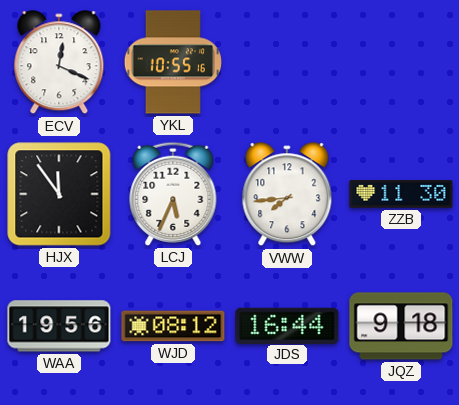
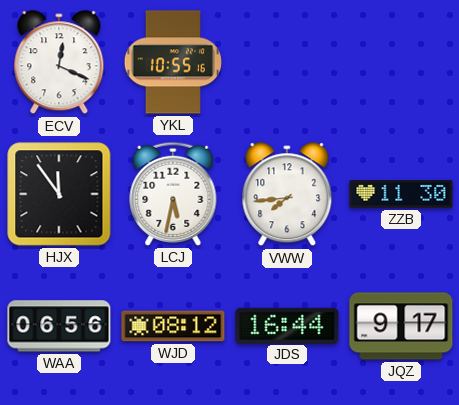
LCJ: 5:34 -> 5:32 (173, 194)
WAA: 19:56 -> 06:56 (59, 326)
JQZ: 9:18 -> 9:17 (401, 326)
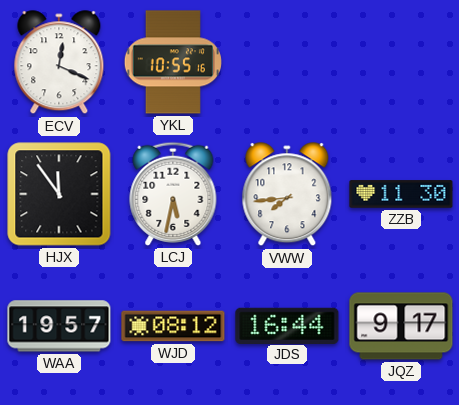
WAA: 06:56 -> 19:57 (59, 326)
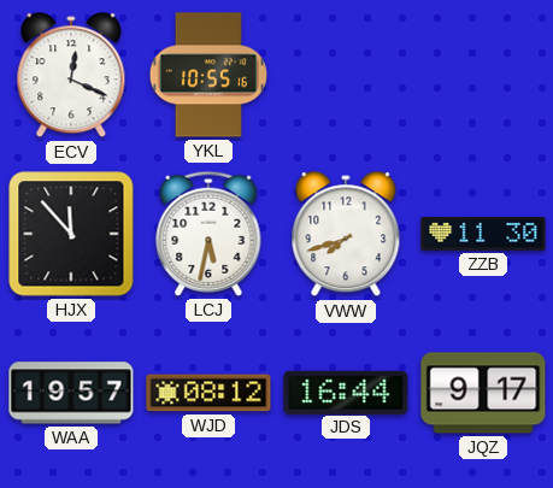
HJX: 11:54 -> 11:53 (71, 234)
VWW: 7:44 -> 7:42 (346, 235)
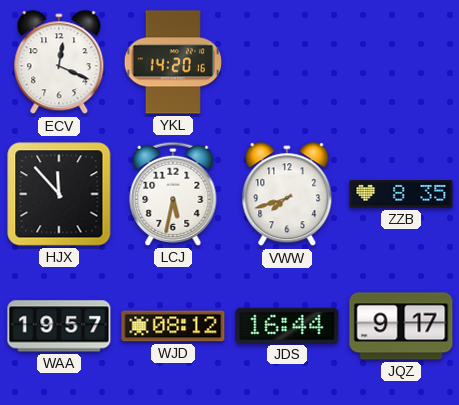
YKL: 10:55 -> 14:20 (173, 62)
ZZB: 11:30 -> 8:35 (401, 194)
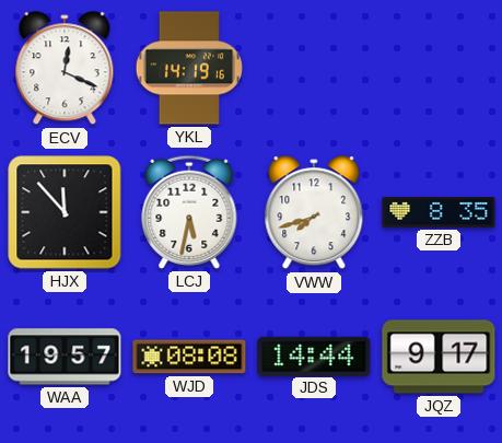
YKL: 14:20 -> 14:19 (189, 68)
WJD: 08:12 -> 08:08 (189, 357)
JDS: 16:44 -> 14:44 (314, 355)
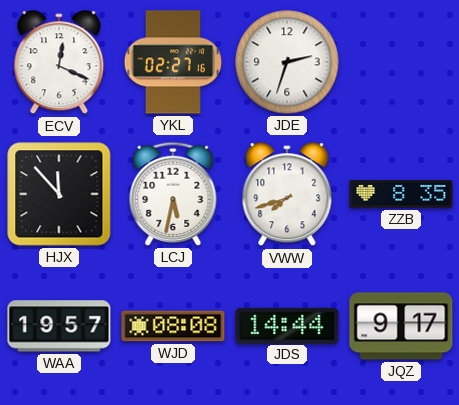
YKL: 14:19 -> 02:27 (173, 62)
JDE: none -> 2:33 (287, 62)
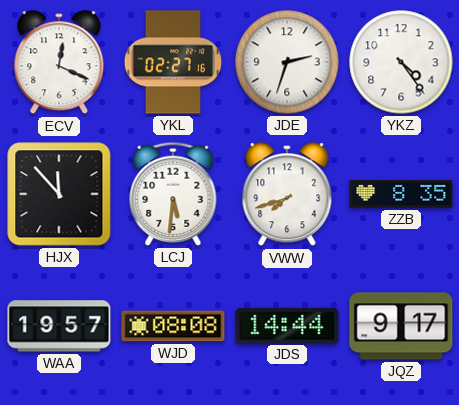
YKZ: none -> 4:24 (401, 62)
LCJ: 5:32 -> 5:31 (173, 194)
